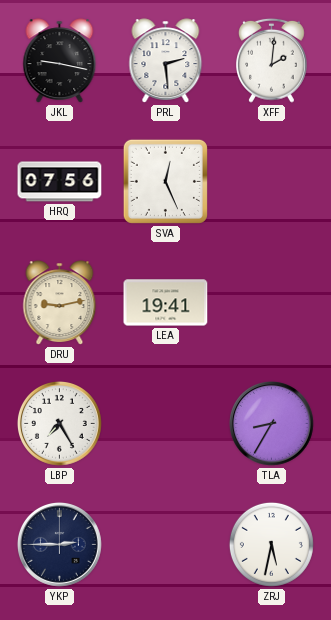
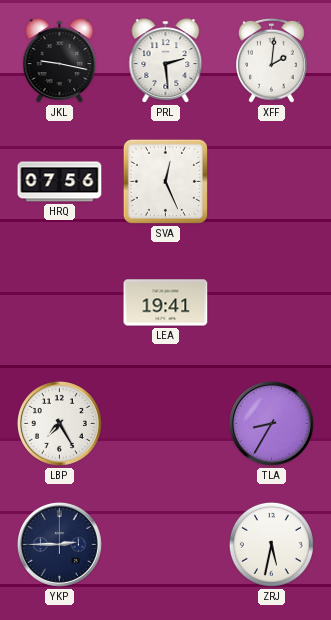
DRU: 9:13 -> none (60, 303)
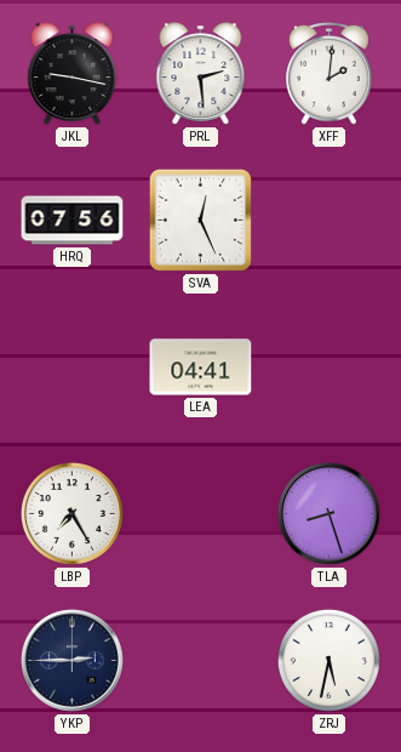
LEA: 19:41 -> 04:41 (201, 368)
TLA: 8:35 -> 8:27 (328, 513)
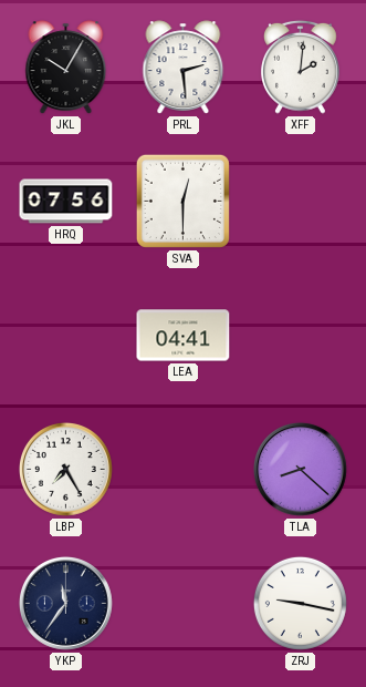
JKL: 9:17 -> 10:05 (66, 68)
SVA: 12:26 -> 12:30 (182, 201)
TLA: 8:27 -> 8:22 (300, 469)
YKP: 2:45 -> 11:36 (65, 603)
ZRJ: 5:32 -> 9:17 (300, 603)
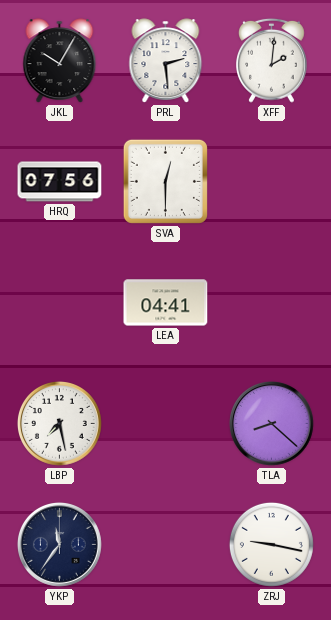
LBP: 7:25 -> 7:28 (59, 423)
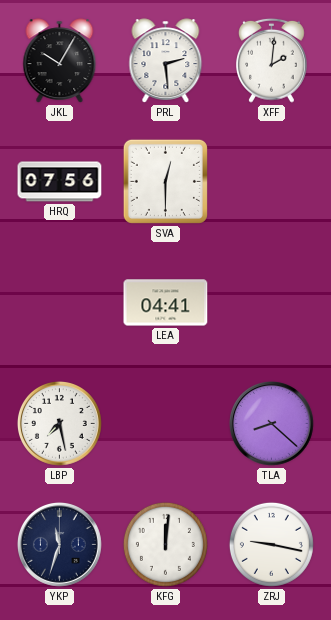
YKP: 11:36 -> 11:33 (59, 544)
KFG: none -> 12:01 (165, 544)
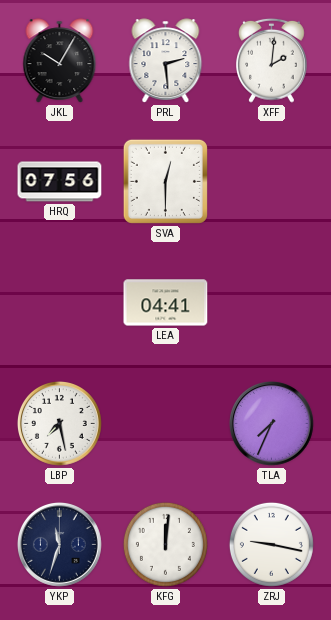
TLA: 8:22 -> 7:34 (271, 423)
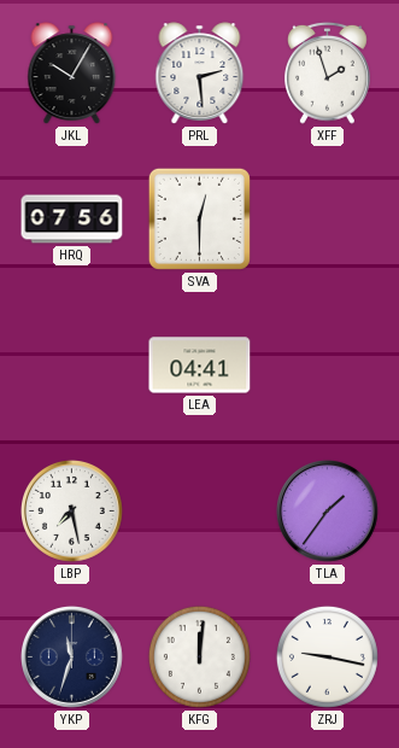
XFF: 2:01 -> 1:57 (328, 72)
TLA: 7:34 -> 1:36 (327, 510)
